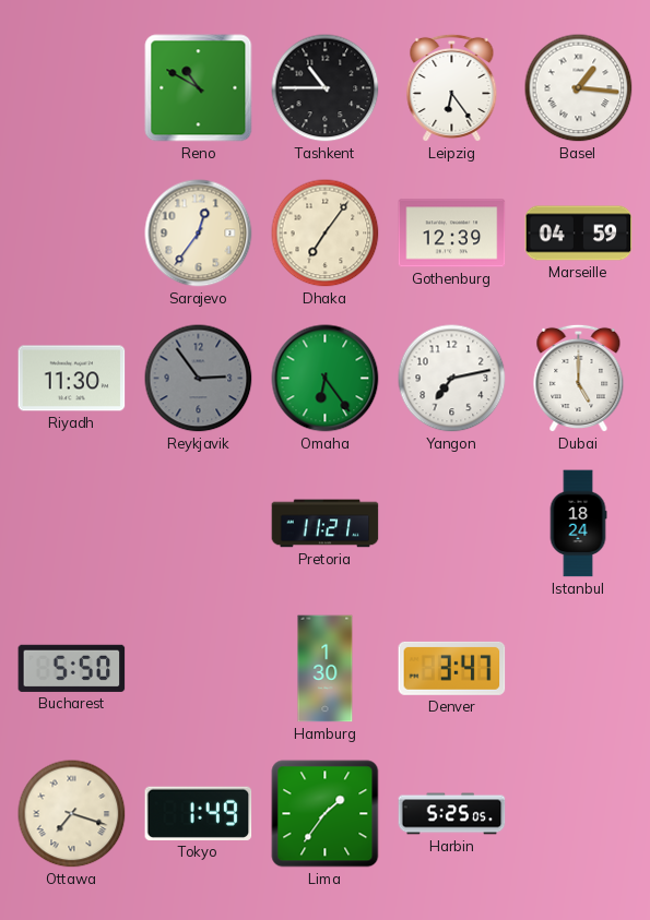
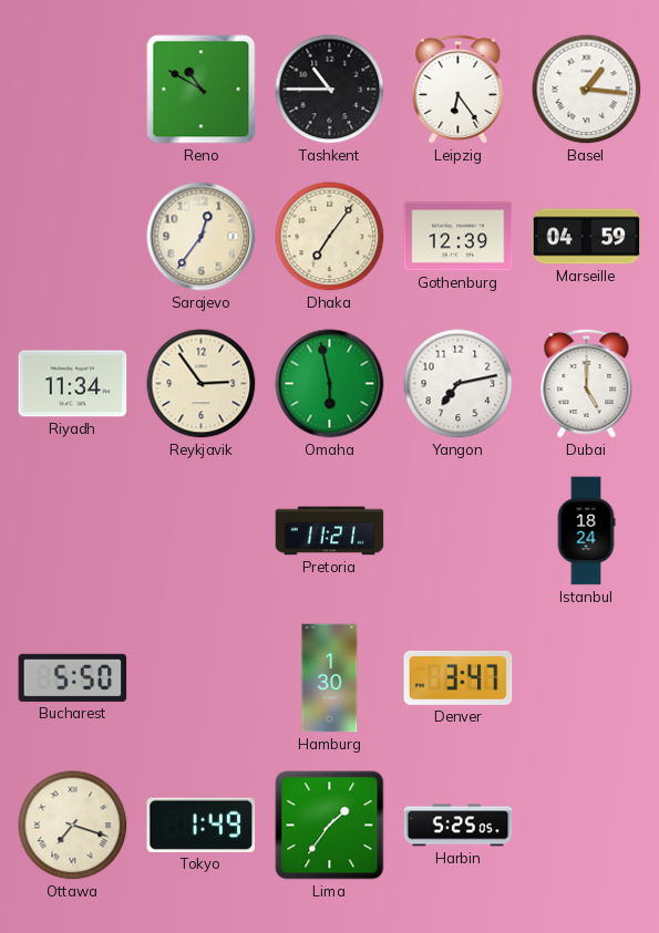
Riyadh: 11:30 -> 11:34 (73, 384)
Reykjavik dial: grey -> cream (202, 384)
Omaha: 6:24 -> 5:58 (330, 384)
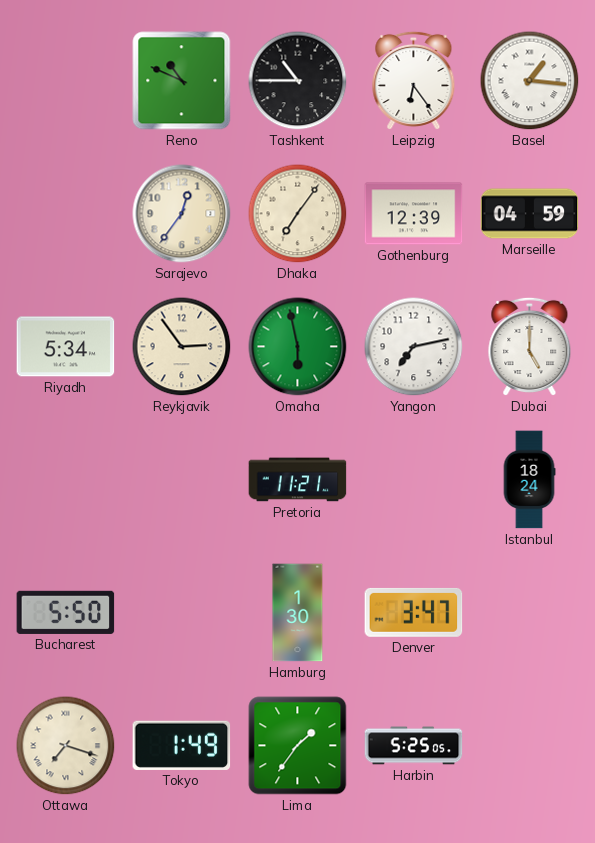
Reno: 10:50 -> 10:49 (182, 81)
Riyadh: 11:34 -> 5:34 (66, 347)
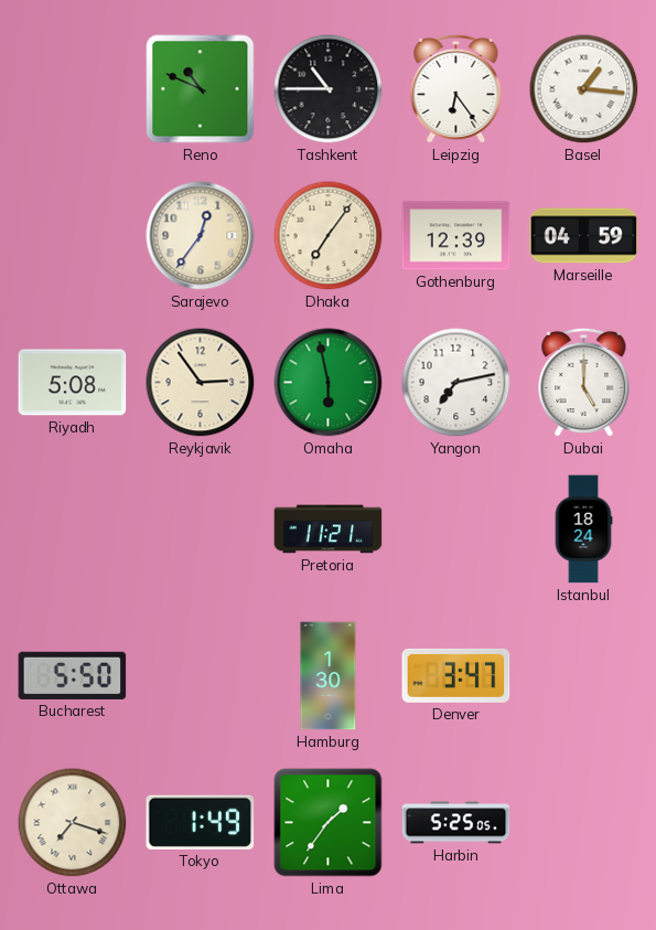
Riyadh: 5:34 -> 5:08 (73, 383)
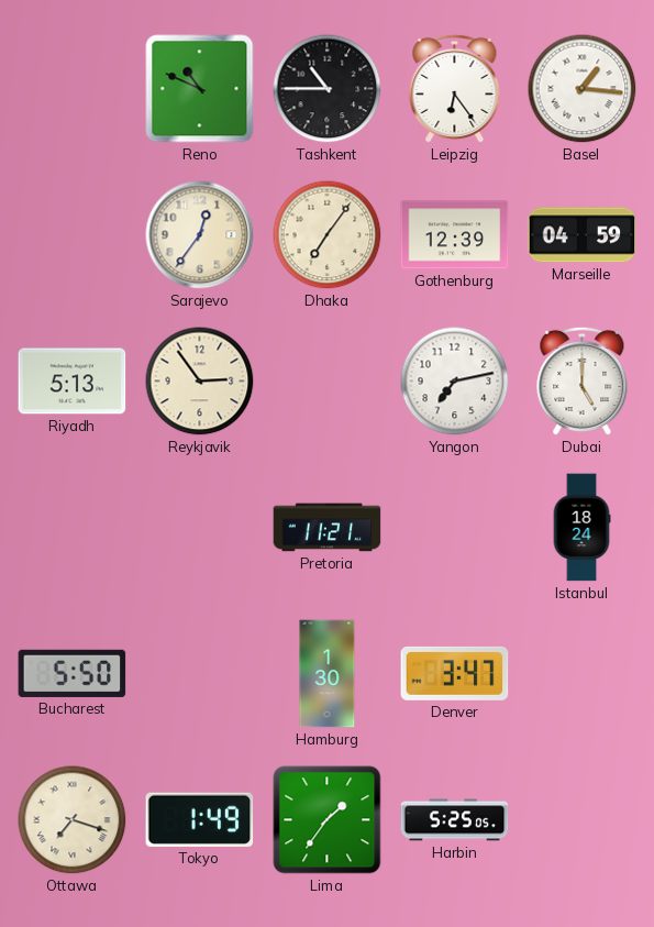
Riyadh: 5:08 -> 5:13 (73, 382)
Omaha: 5:58 -> none (329, 383)
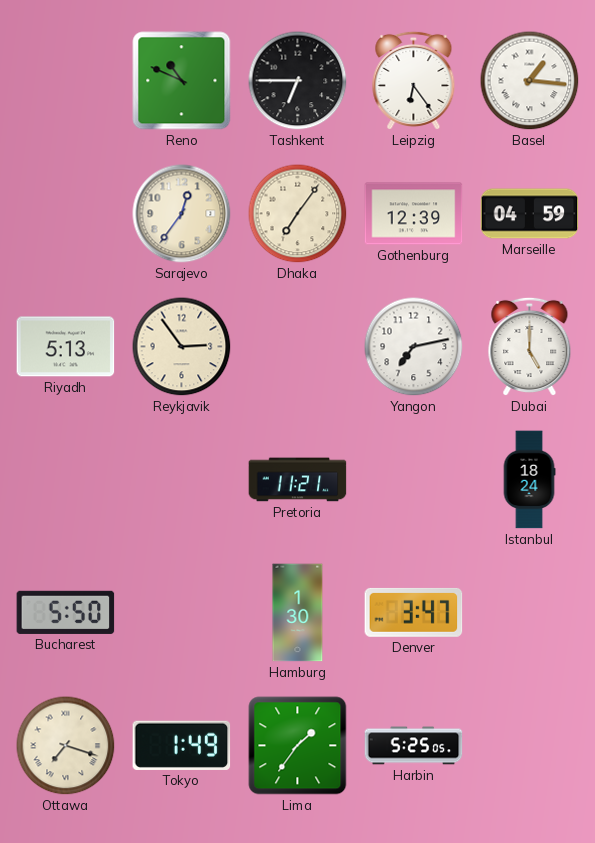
Tashkent: 10:45 -> 6:45 (298, 81)
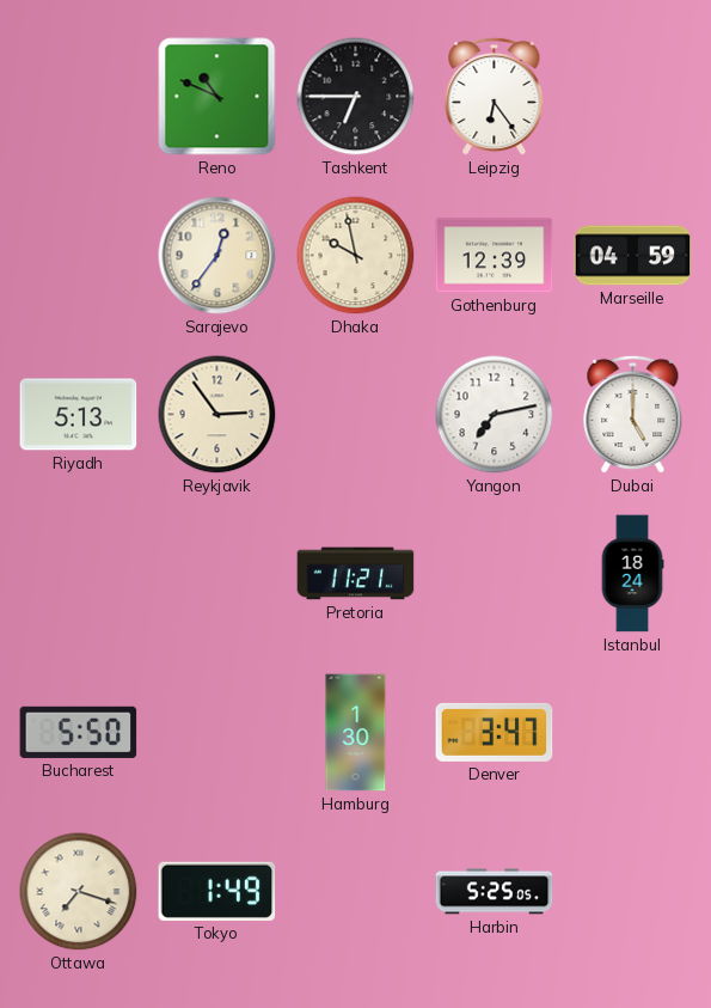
Basel: 1:16 -> none (530, 81)
Dhaka: 7:06 -> 9:58 (356, 256)
Lima: 1:36 -> none (298, 746)
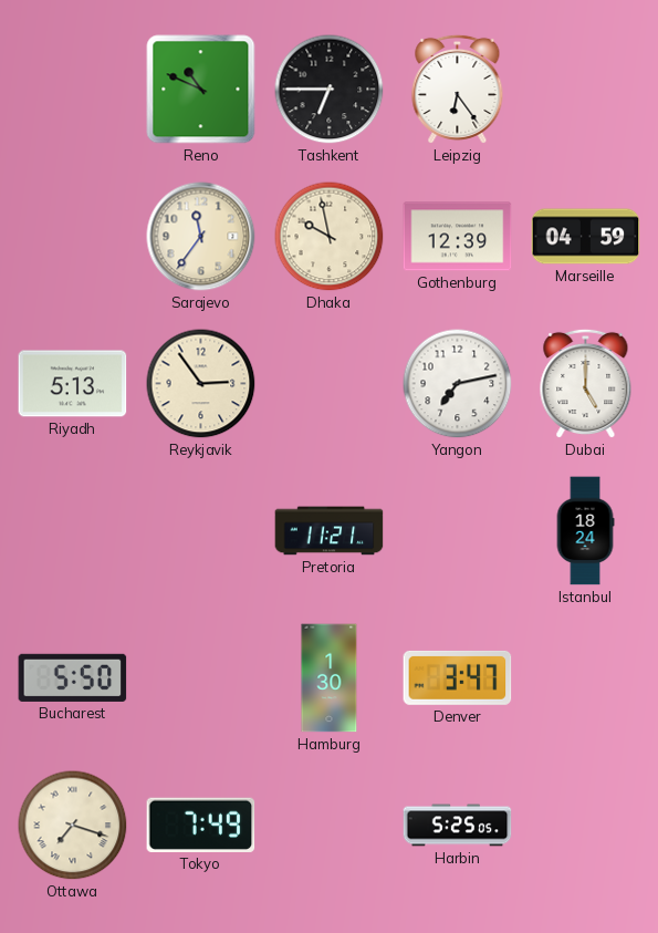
Sarajevo: 12:36 -> 11:36 (201, 237)
Tokyo: 1:49 -> 7:49 (201, 825)
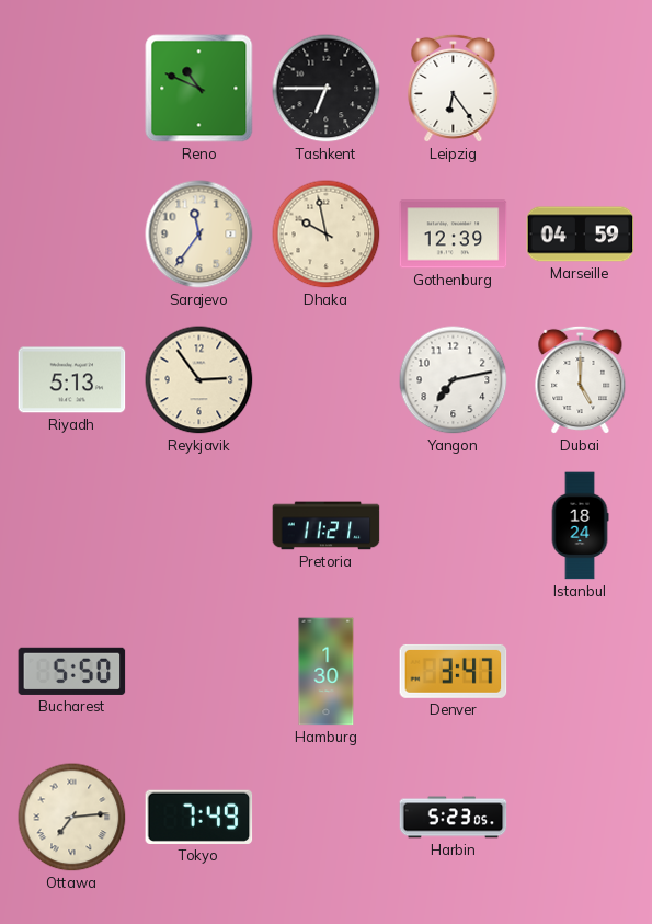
Ottawa: 7:18 -> 7:14 (72, 818)
Harbin: 5:25 -> 5:23 (454, 818)
